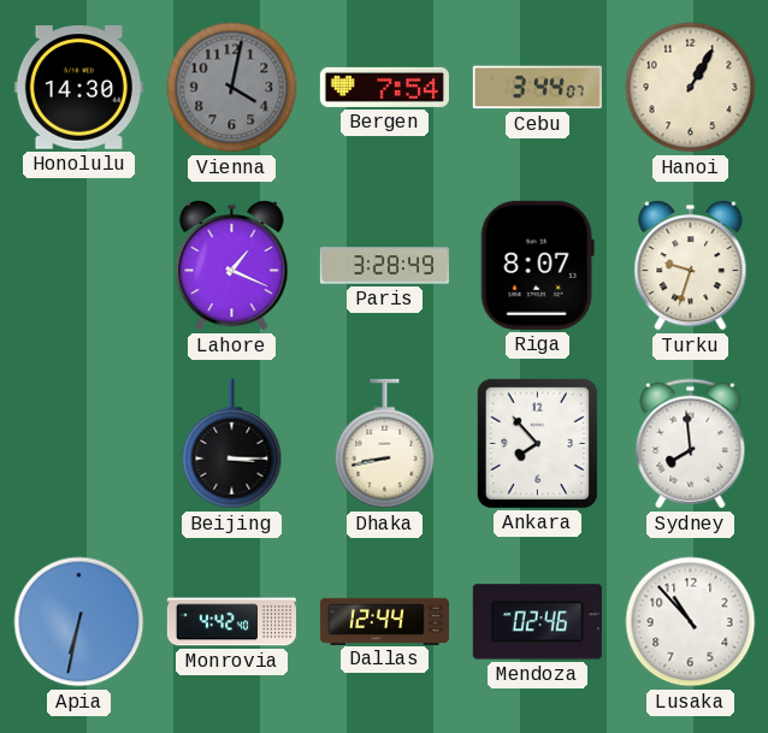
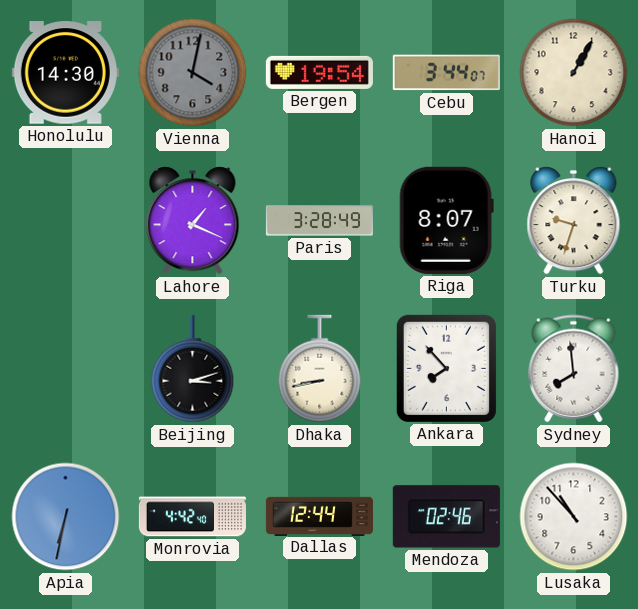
Bergen: 7:54 -> 19:54 (319, 72)
Beijing: 3:15 -> 3:12 (193, 369)
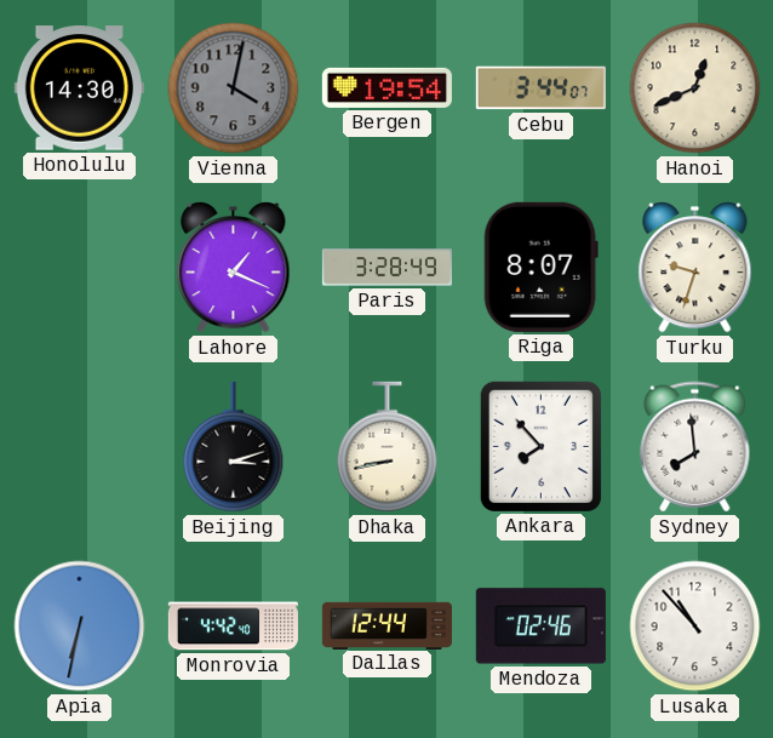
Hanoi: 1:05 -> 12:41 (695, 88)
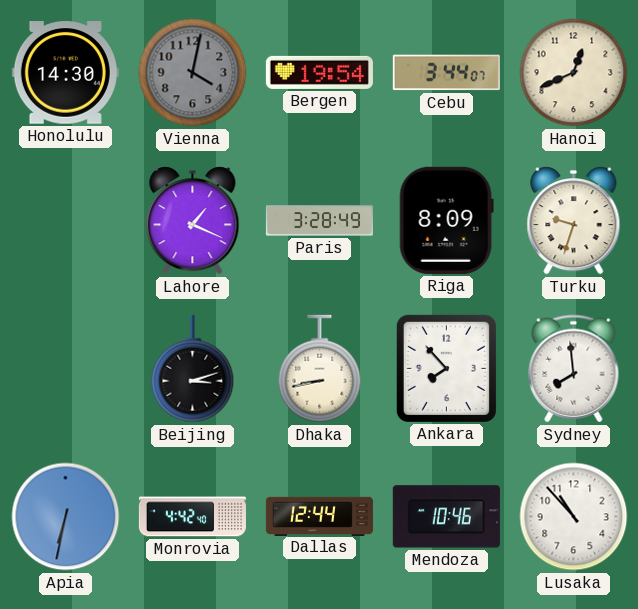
Riga: 8:07 -> 8:09 (446, 220)
Mendoza: 02:46 -> 10:46 (446, 517)
